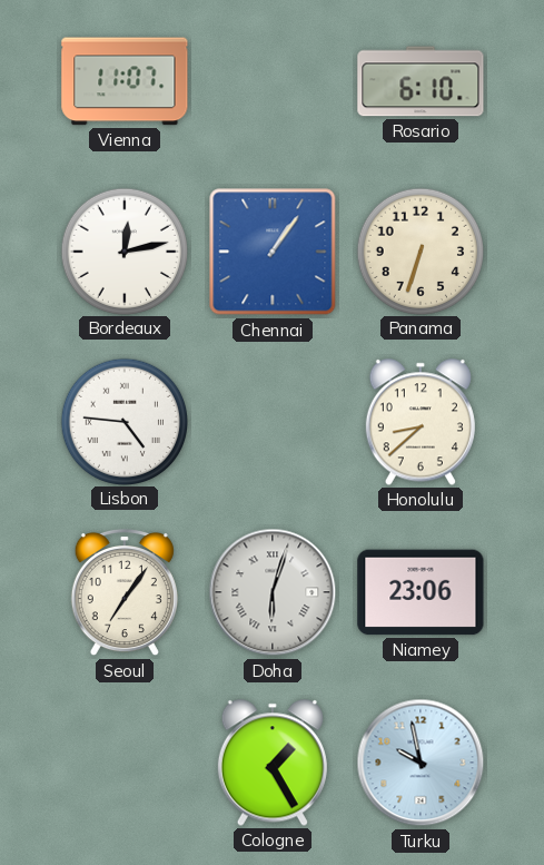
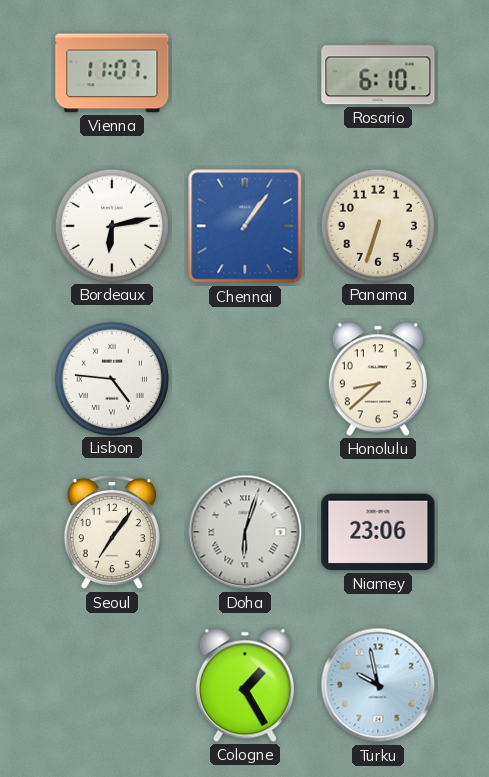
Bordeaux: 12:13 -> 6:13 (111, 225)
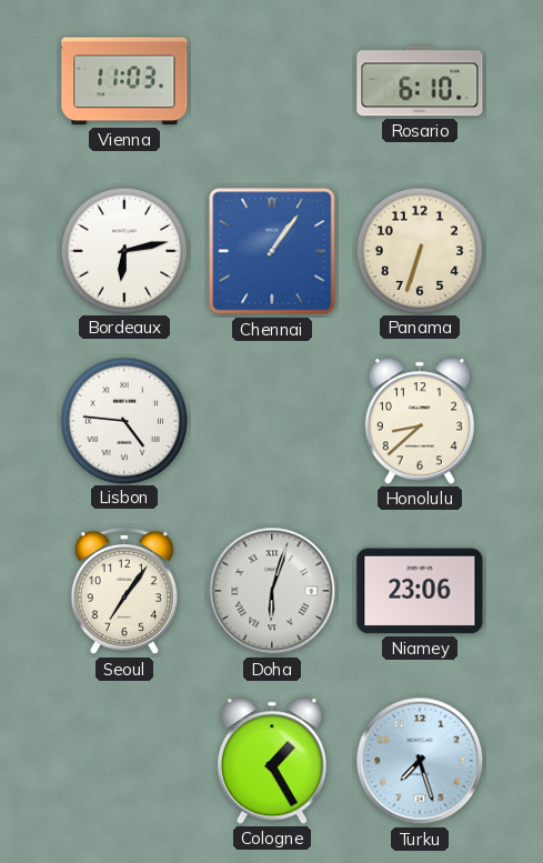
Vienna: 11:07 -> 11:03 (124, 81)
Turku: 9:58 -> 7:27 (420, 761)
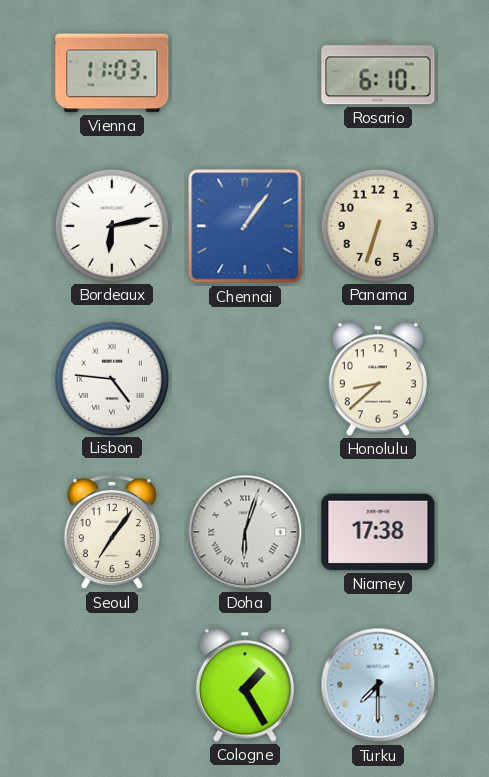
Niamey: 23:06 -> 17:38 (378, 532)
Turku: 7:27 -> 7:30 (378, 685)
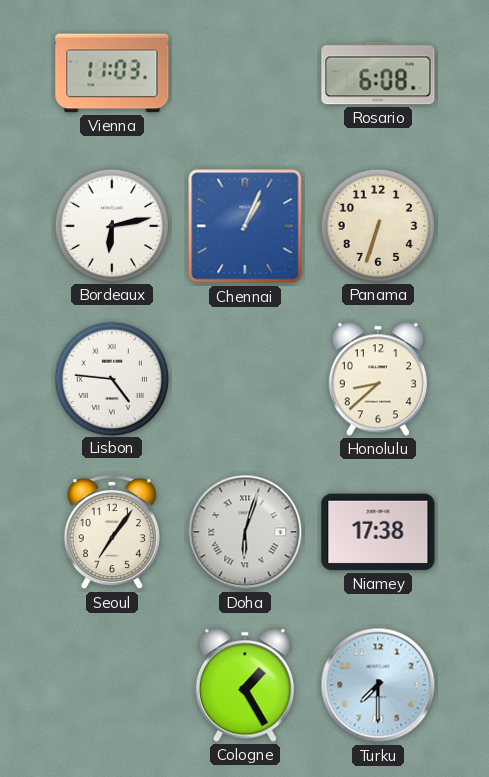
Rosario: 6:10 -> 6:08 (378, 73)
Chennai: 1:06 -> 1:04 (245, 226)
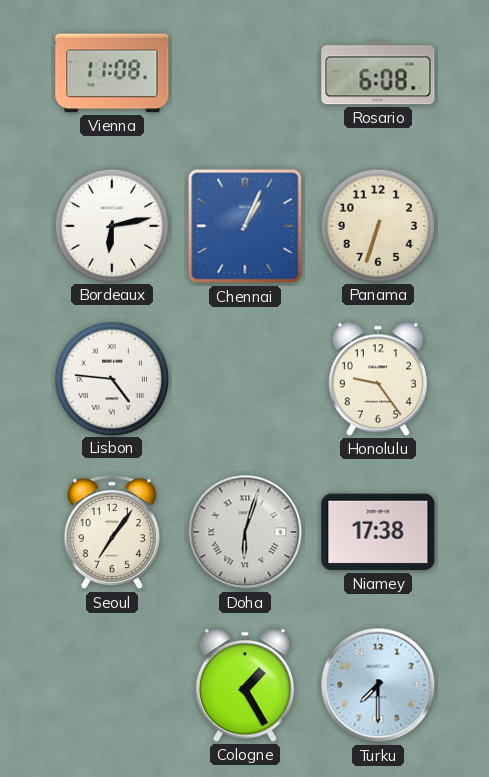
Vienna: 11:03 -> 11:08 (112, 73)
Honolulu: 8:38 -> 9:24 (378, 379)
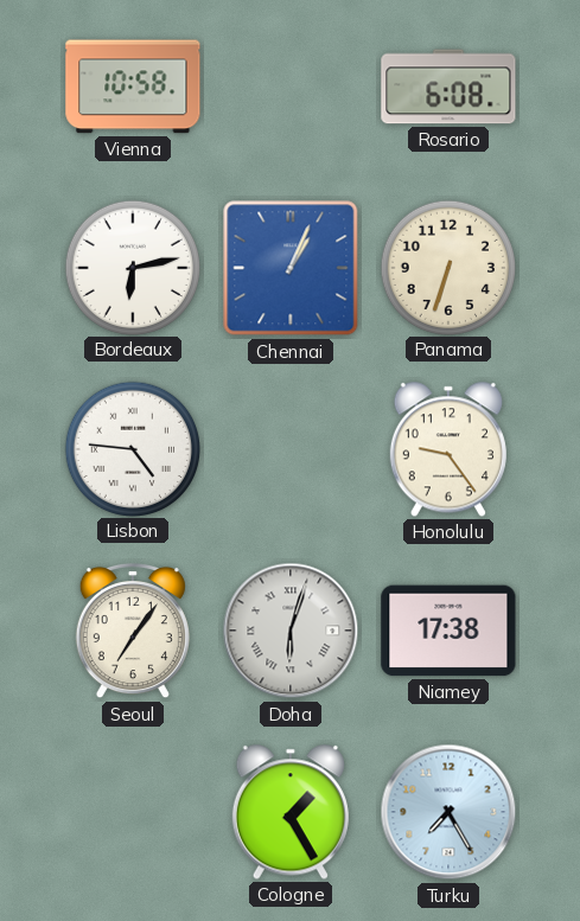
Vienna: 11:08 -> 10:58 (133, 87)
Turku: 7:30 -> 7:25 (448, 812)
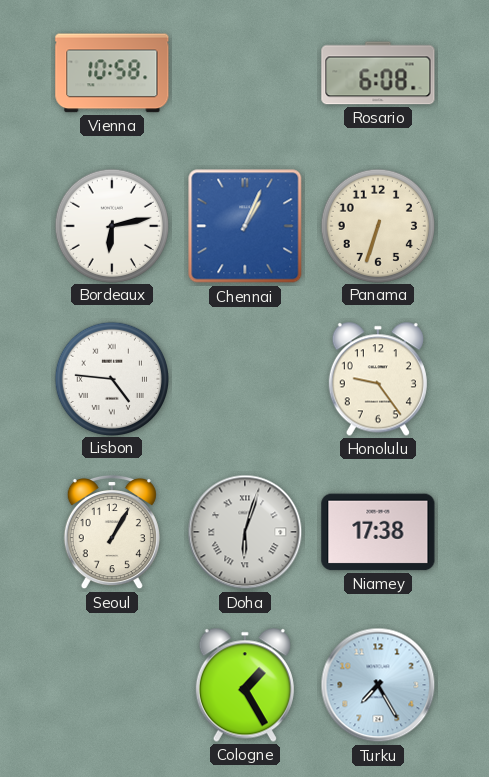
Seoul: 7:06 -> 1:05 (112, 532)
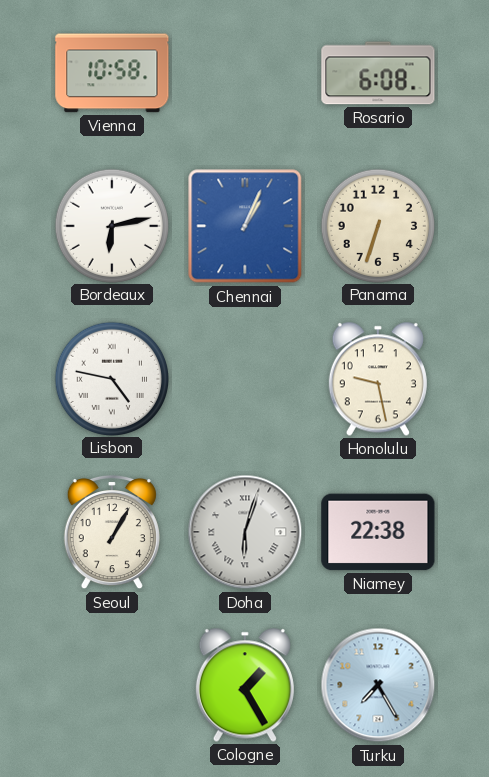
Lisbon: 4:46 -> 4:47 (111, 378)
Honolulu: 9:24 -> 9:28 (378, 379)
Niamey: 17:38 -> 22:38 (378, 532)
